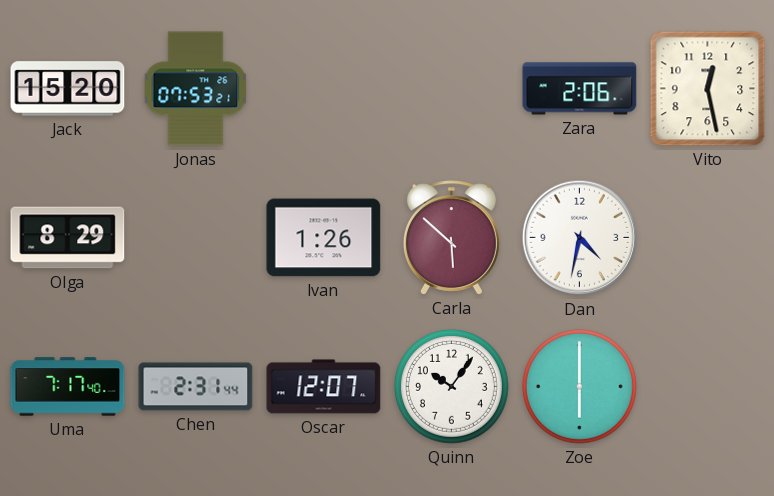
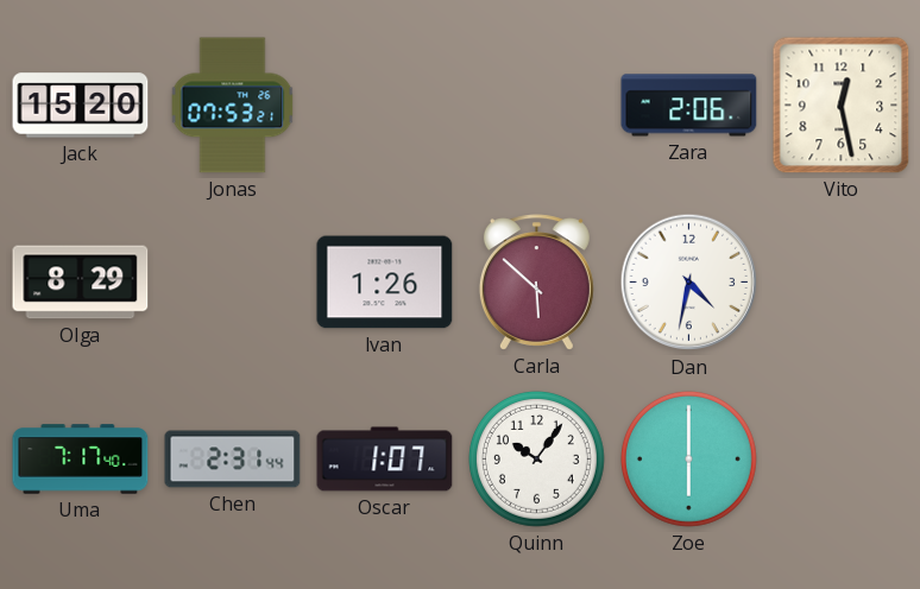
Oscar: 12:07 -> 1:07 (385, 460)
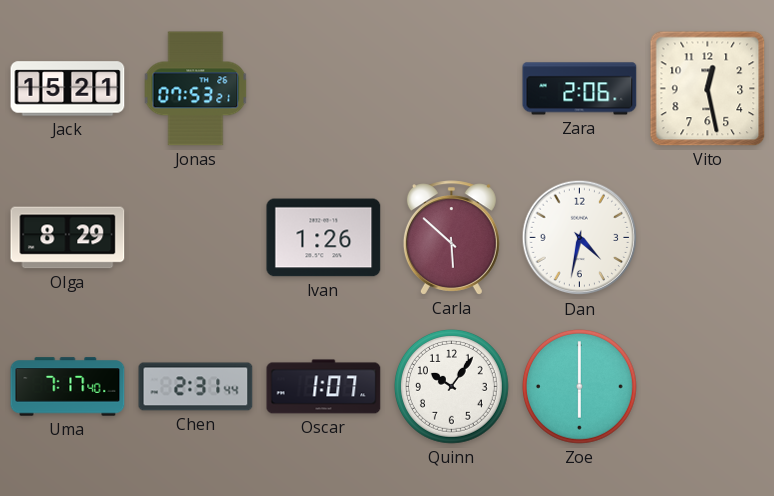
Jack: 15:20 -> 15:21 (68, 89)
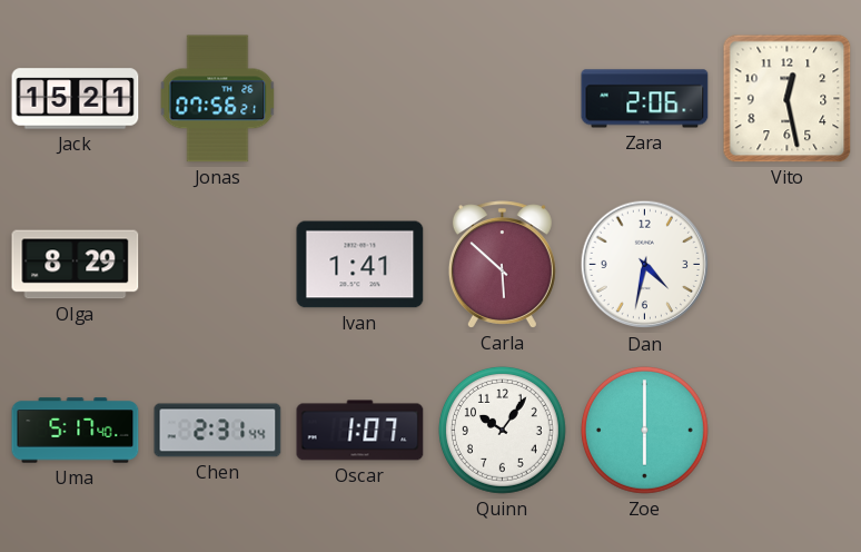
Jonas: 07:53 -> 07:56 (218, 99)
Ivan: 1:26 -> 1:41 (360, 265)
Uma: 7:17 -> 5:17 (76, 431)
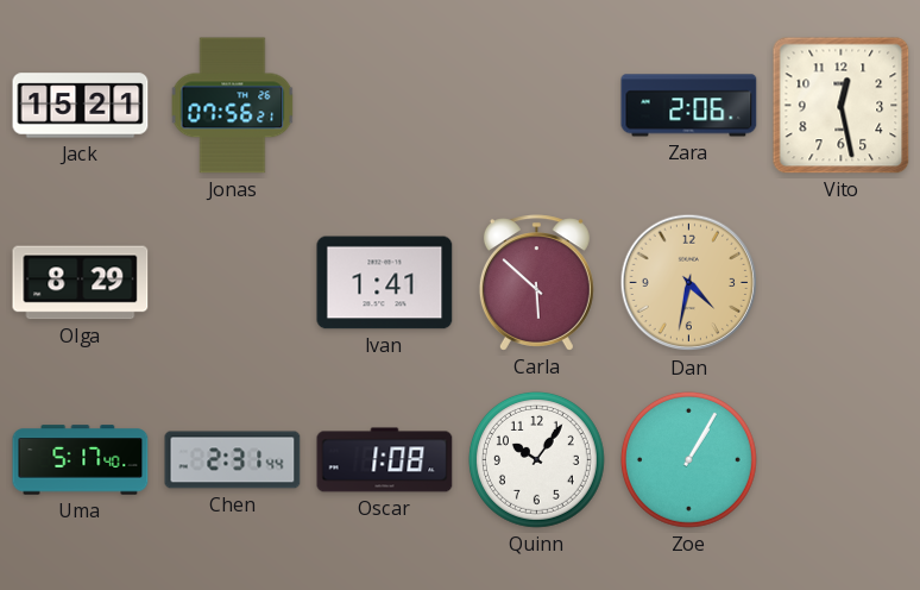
Dan dial: white -> champagne (689, 283)
Oscar: 1:07 -> 1:08 (385, 460)
Zoe: 6:00 -> 1:05 (688, 459)
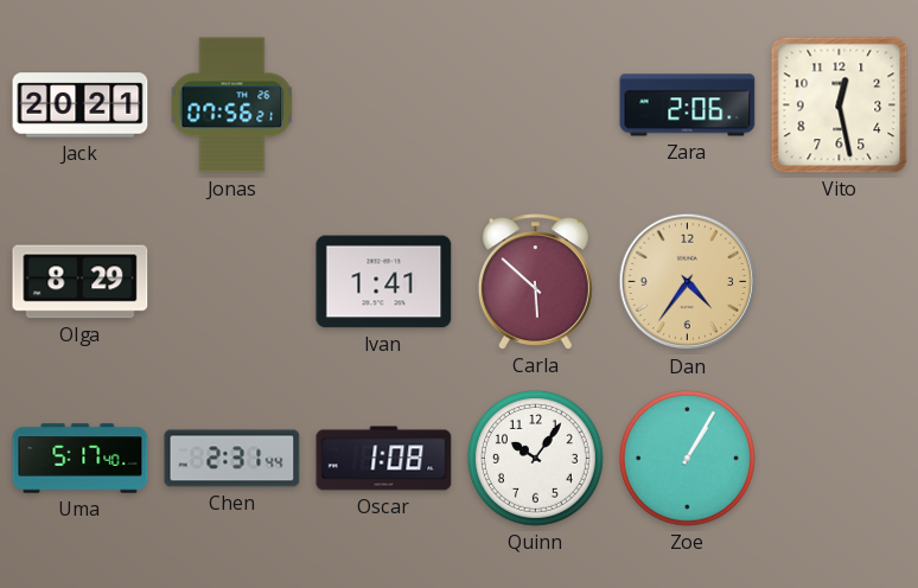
Jack: 15:21 -> 20:21 (81, 106)
Dan: 4:32 -> 4:36 (688, 282)
